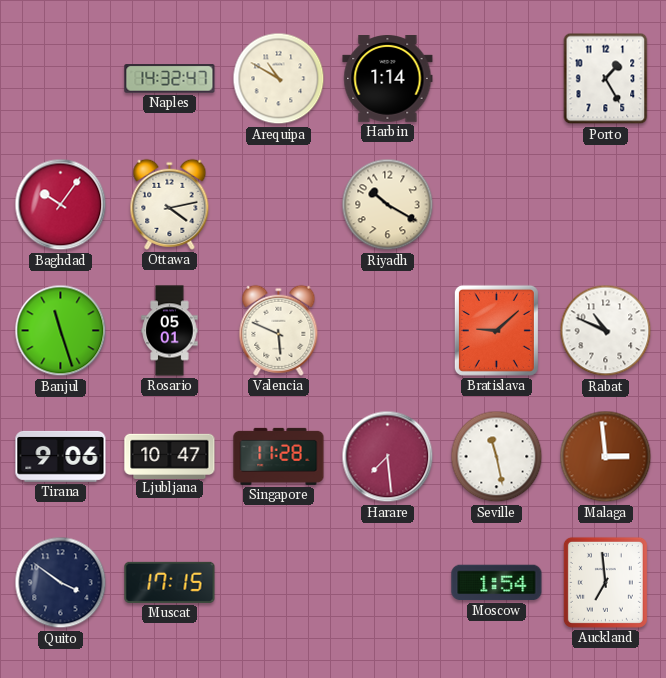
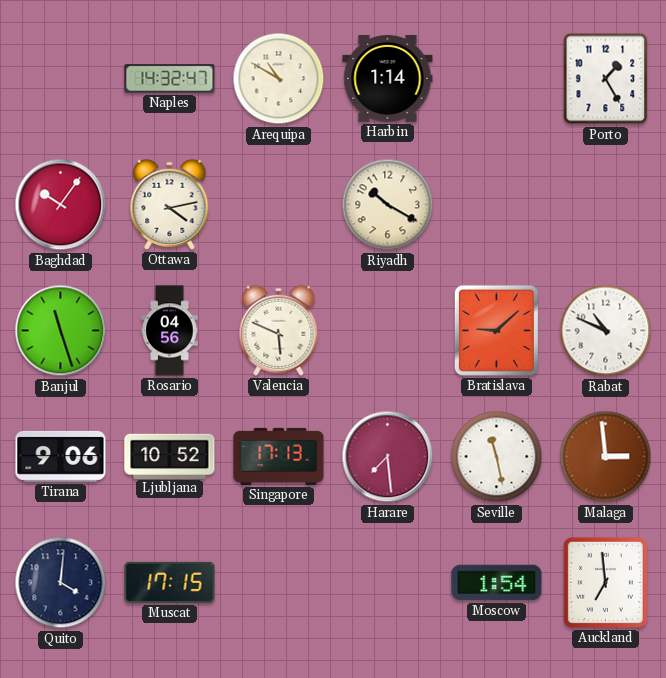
Rosario: 05:01 -> 04:56 (170, 331)
Ljubljana: 10:47 -> 10:52 (170, 456)
Singapore: 11:28 -> 17:13 (279, 456)
Quito: 3:51 -> 4:01 (61, 583)
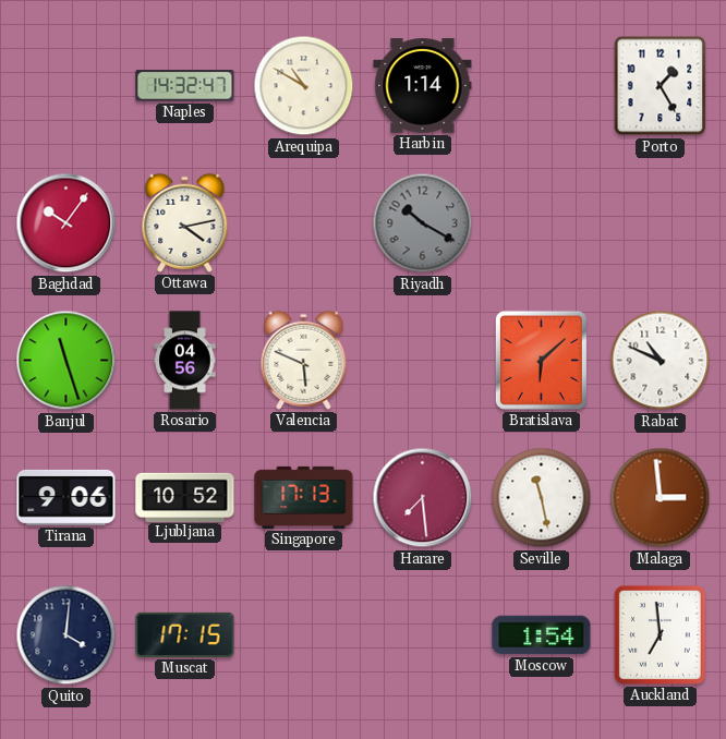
Riyadh dial: cream -> grey (423, 223)
Bratislava: 9:08 -> 6:08 (541, 360)
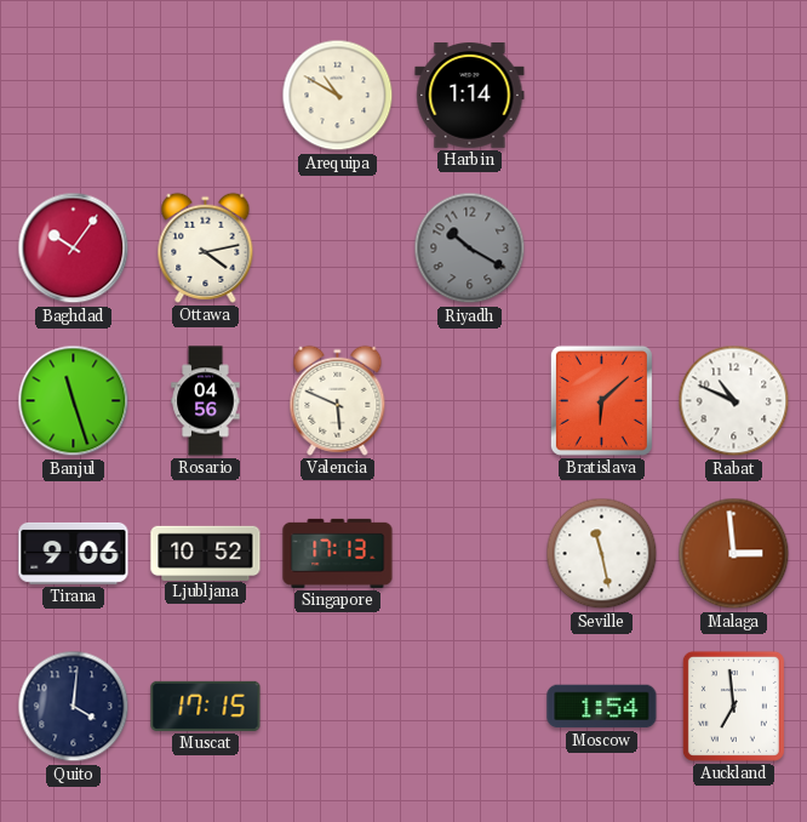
Naples: 14:32 -> none (185, 86)
Porto: 1:25 -> none (661, 86)
Harare: 7:29 -> none (423, 498)
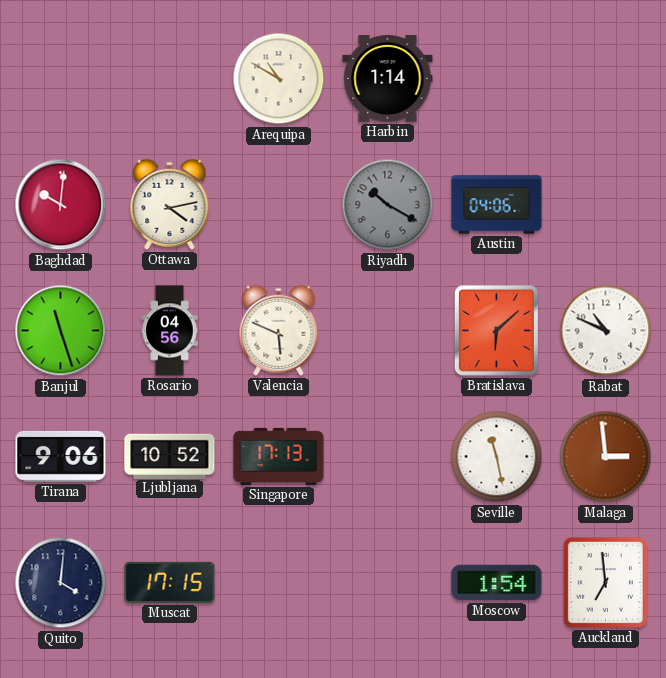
Baghdad: 10:06 -> 10:01 (61, 205)
Austin: none -> 04:06 (497, 205)
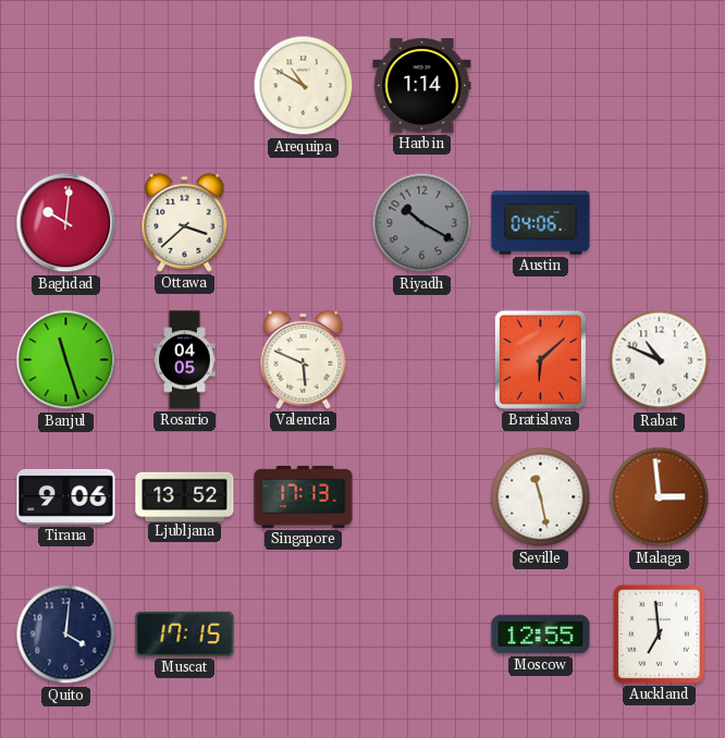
Ottawa: 4:13 -> 3:38 (185, 222)
Rosario: 04:56 -> 04:05 (185, 360)
Ljubljana: 10:52 -> 13:52 (185, 496)
Moscow: 1:54 -> 12:55 (541, 635)
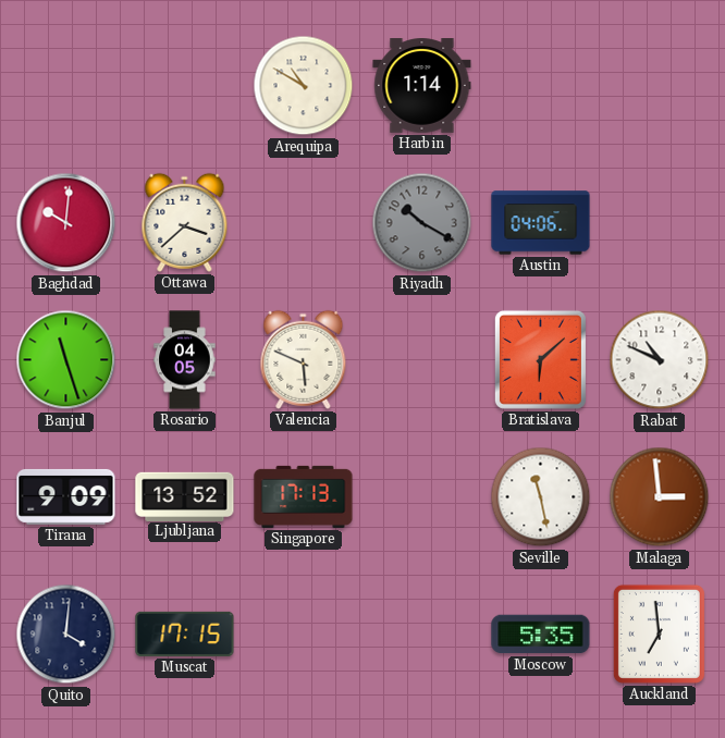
Tirana: 9:06 -> 9:09 (66, 496)
Moscow: 12:55 -> 5:35 (541, 635)
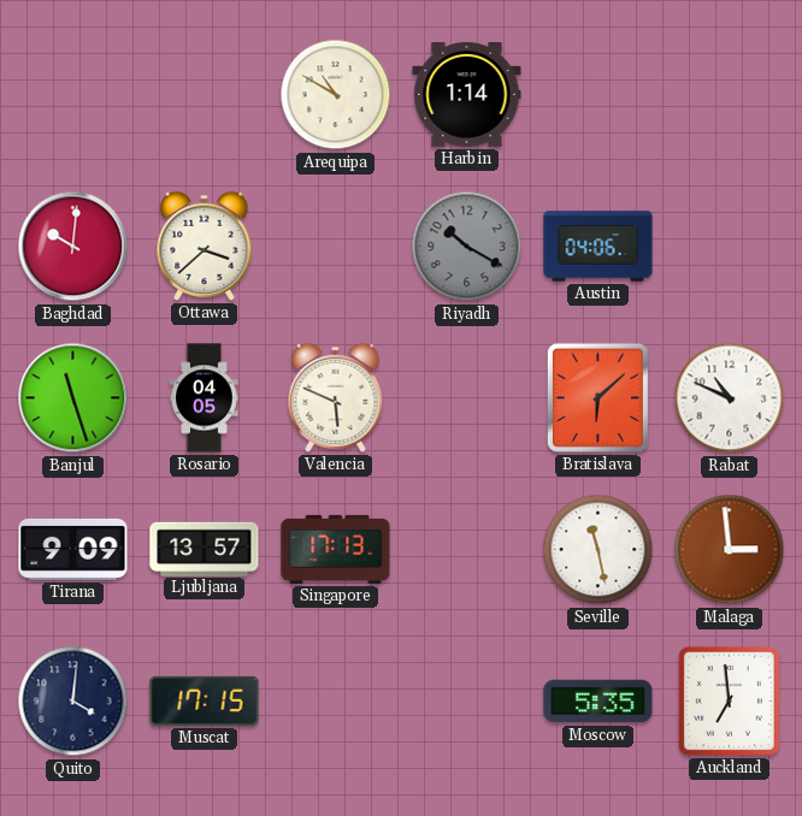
Ljubljana: 13:52 -> 13:57 (205, 549)
